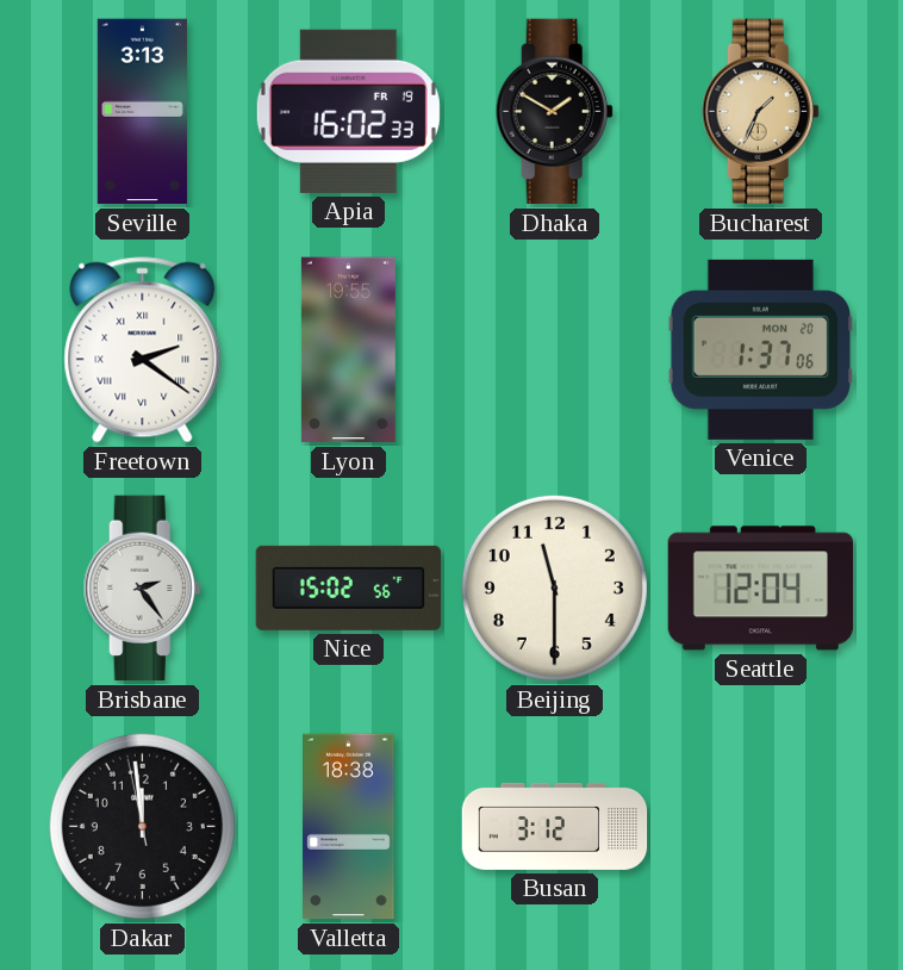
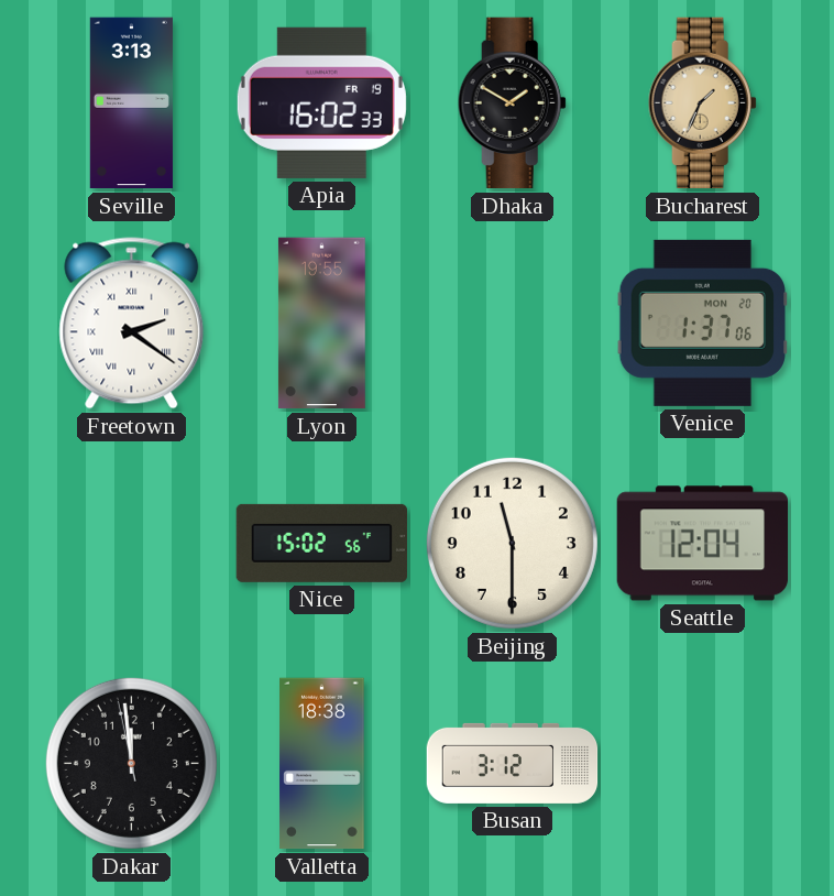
Brisbane: 2:24 -> none (142, 589)
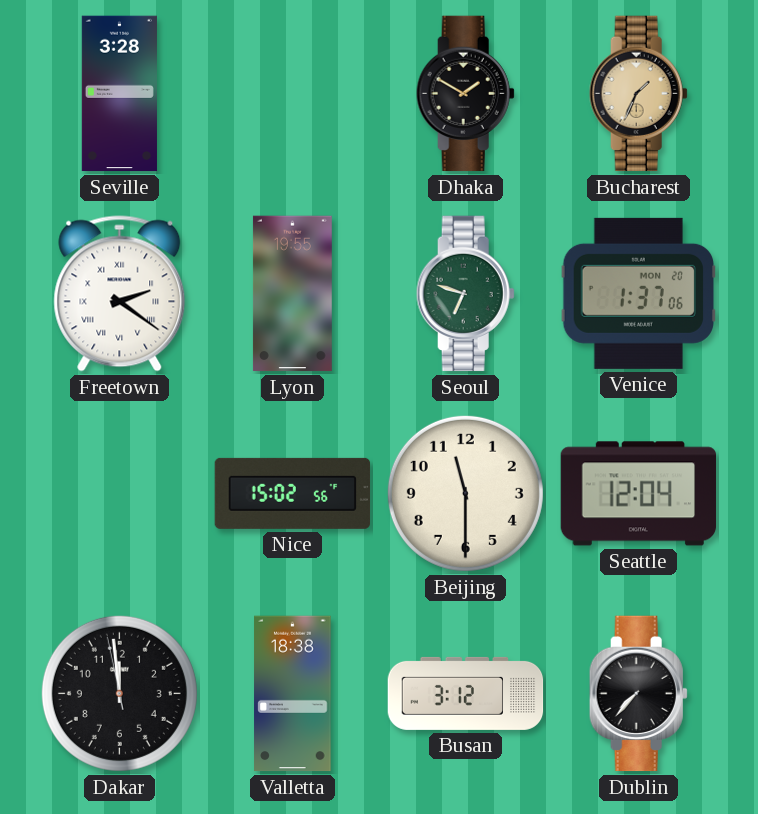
Seville: 3:13 -> 3:28 (119, 94)
Apia: 16:02 -> none (321, 102)
Seoul: none -> 6:48 (465, 294)
Dublin: none -> 7:37 (638, 694)
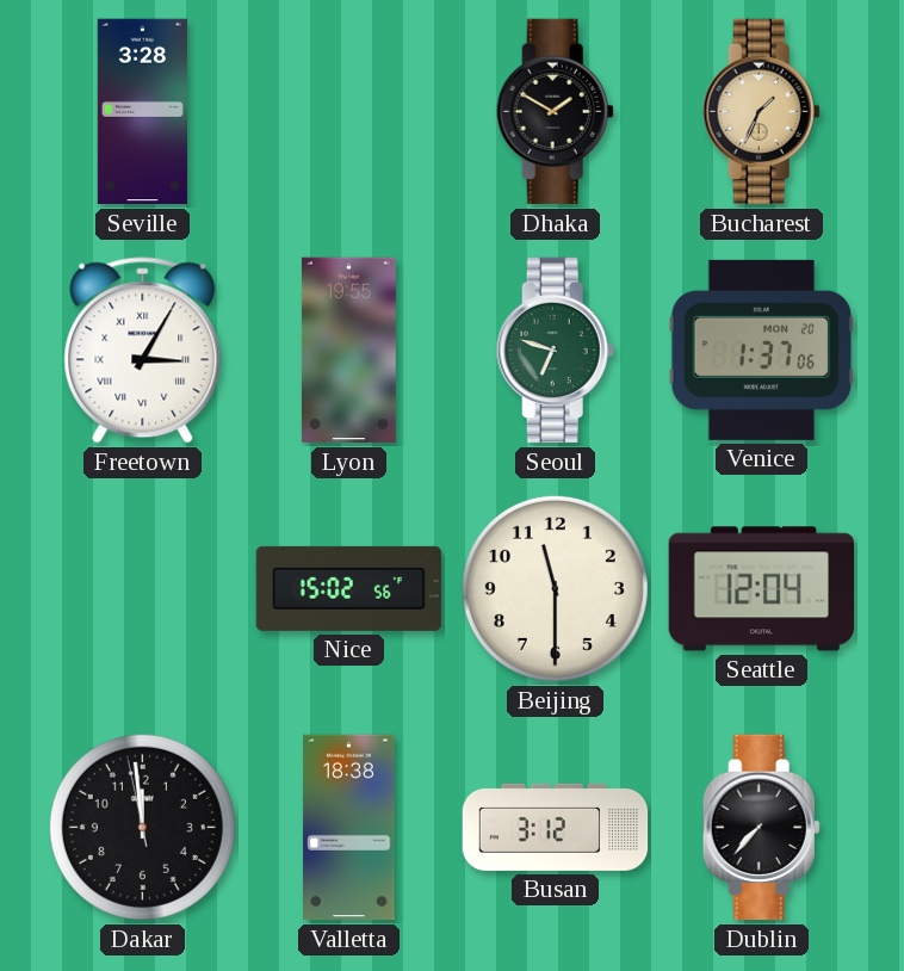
Freetown: 2:21 -> 3:05 (143, 351)
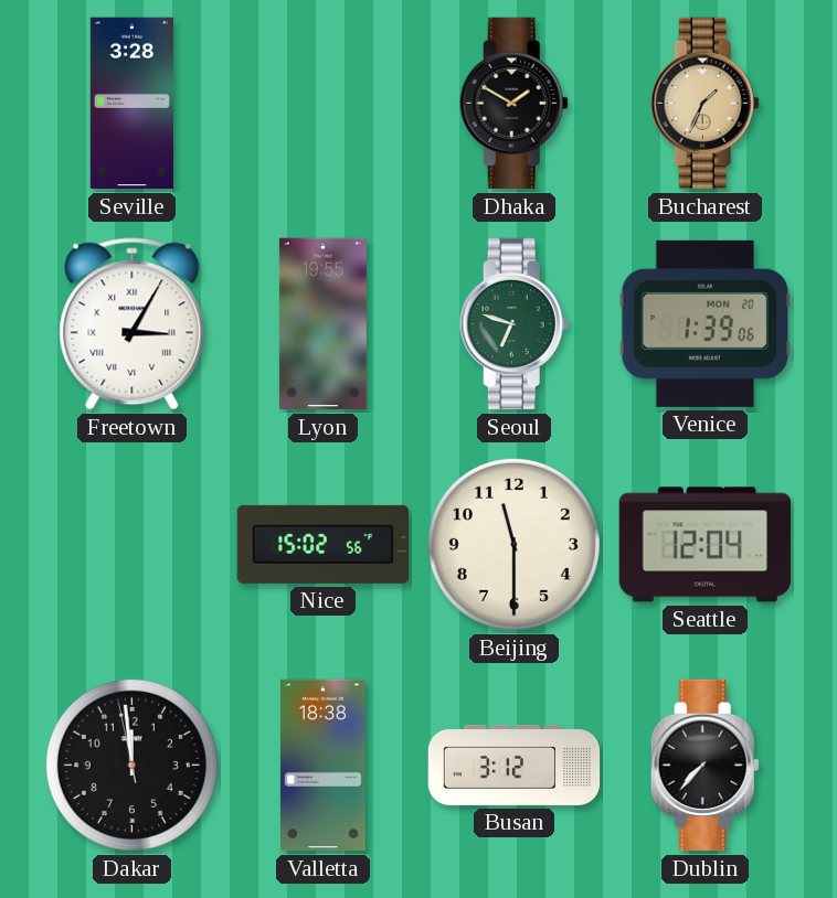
Venice: 1:37 -> 1:39 (704, 323)
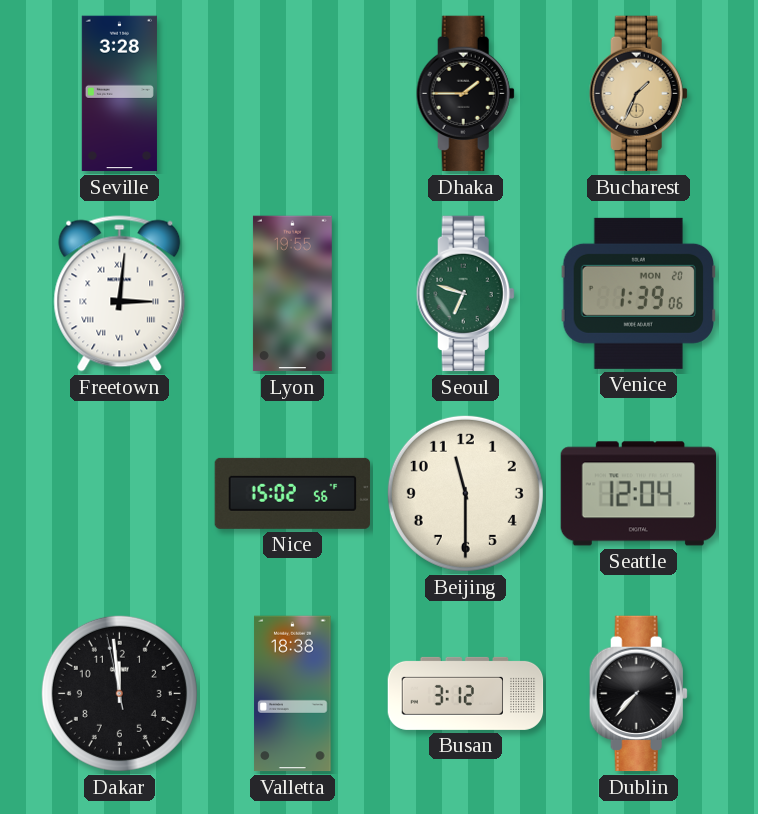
Dhaka: 1:50 -> 1:45 (465, 94)
Freetown: 3:05 -> 3:01 (120, 294)
